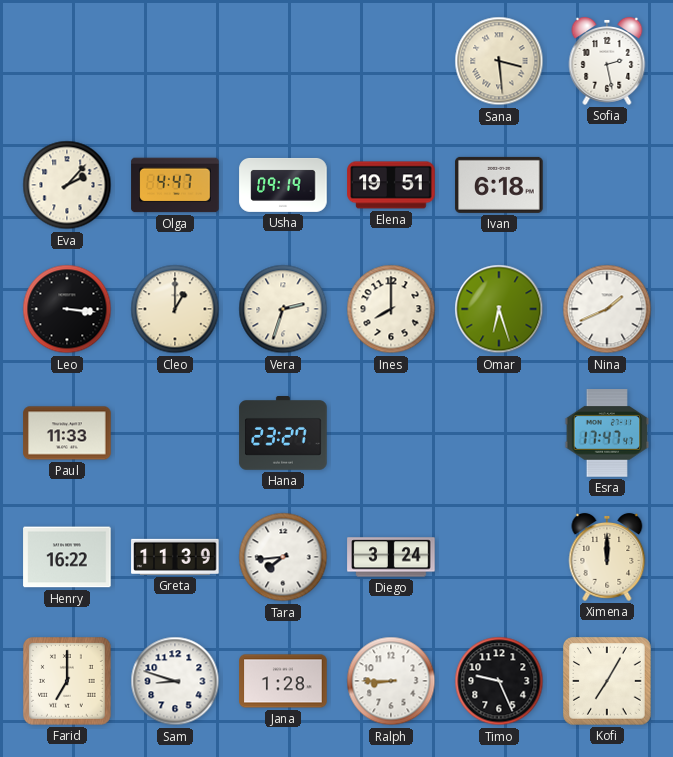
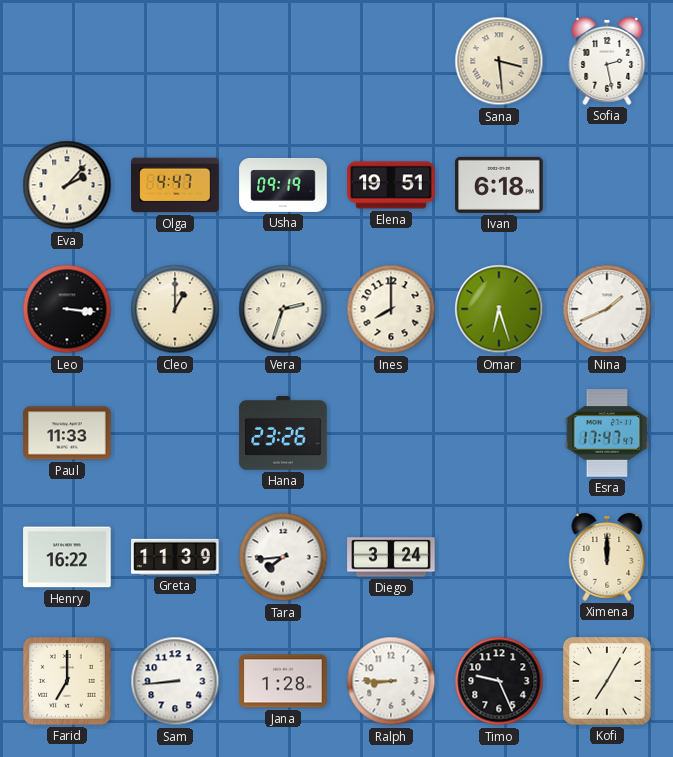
Hana: 23:27 -> 23:26 (283, 434)
Sam: 8:48 -> 8:44 (175, 681)
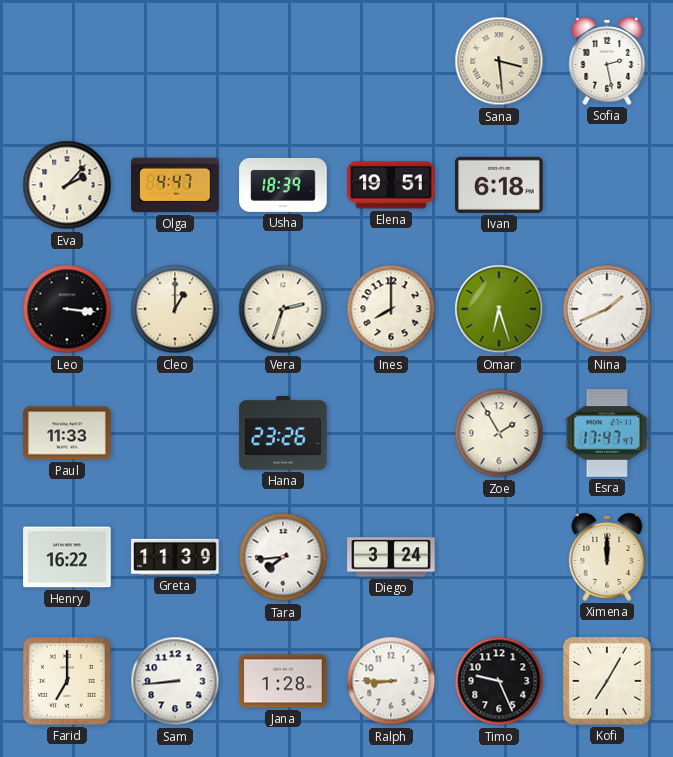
Usha: 09:19 -> 18:39 (283, 185)
Zoe: none -> 1:55 (499, 433)
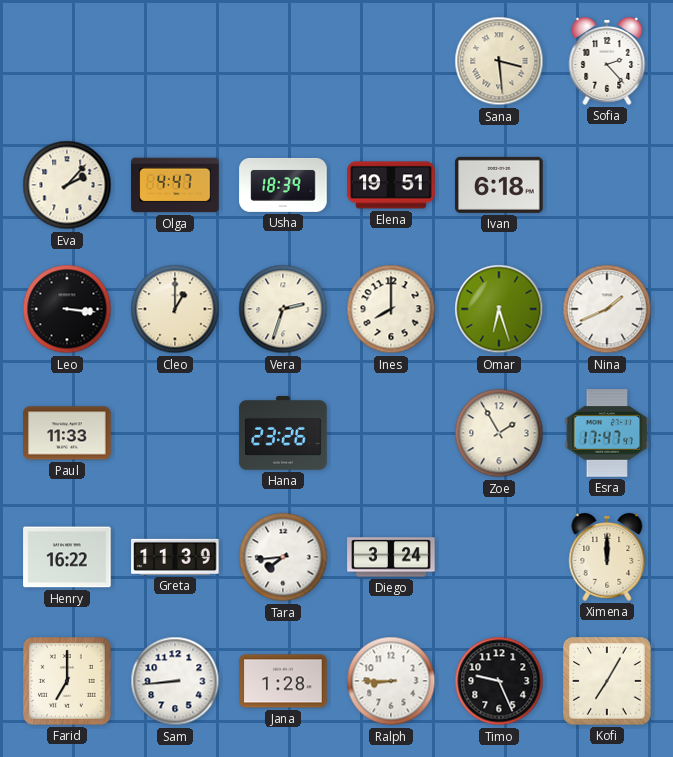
Sofia: 2:28 -> 2:23 (607, 61)
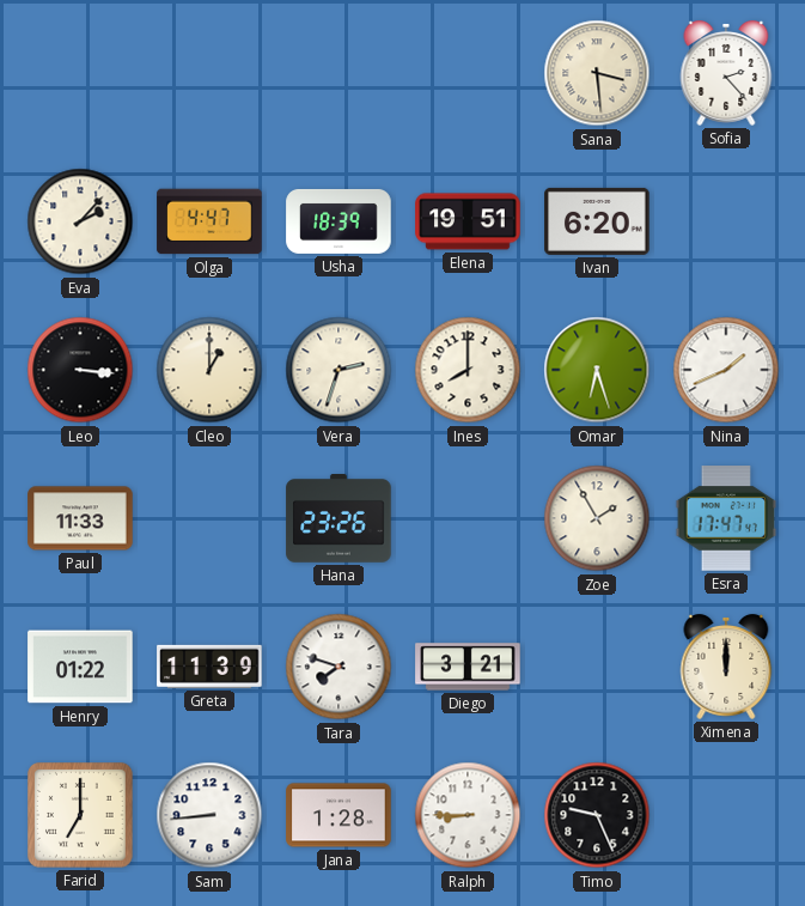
Ivan: 6:18 -> 6:20 (597, 221)
Henry: 16:22 -> 01:22 (80, 667)
Tara: 7:44 -> 7:48 (339, 667)
Diego: 3:24 -> 3:21 (468, 667)
Kofi: 7:05 -> none (608, 682)
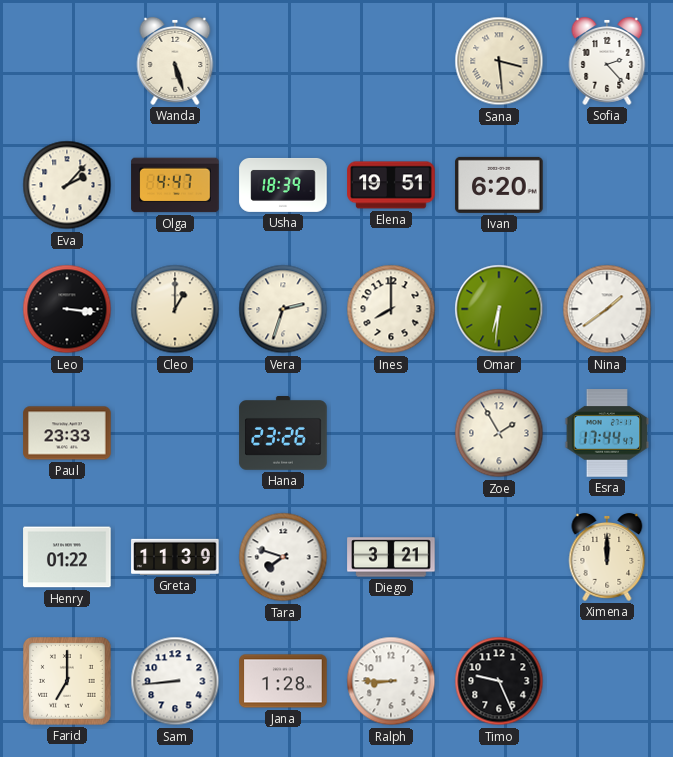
Wanda: none -> 5:27 (175, 61)
Omar: 6:27 -> 6:31 (499, 309)
Nina: 1:41 -> 1:39 (607, 309)
Paul: 11:33 -> 23:33 (67, 433)
Esra: 17:47 -> 17:44 (607, 433)
